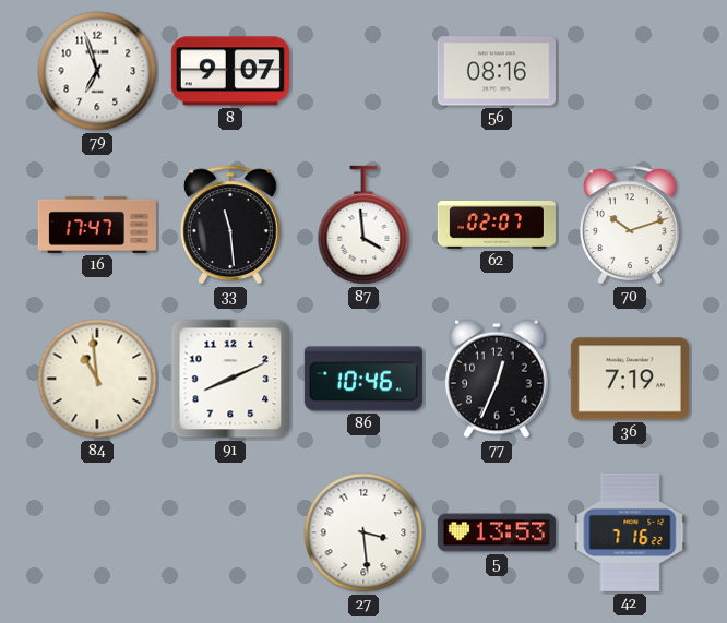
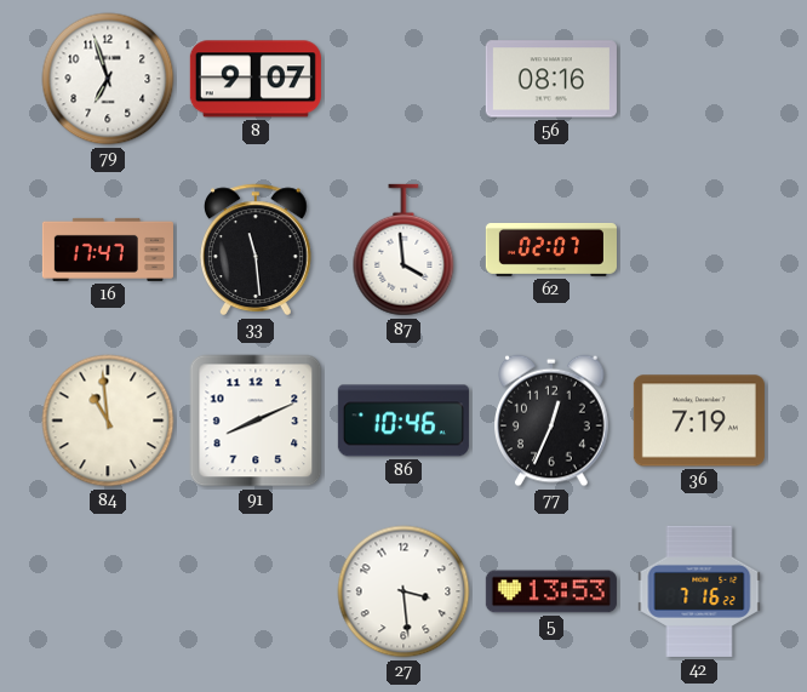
70: 10:12 -> none (630, 225)
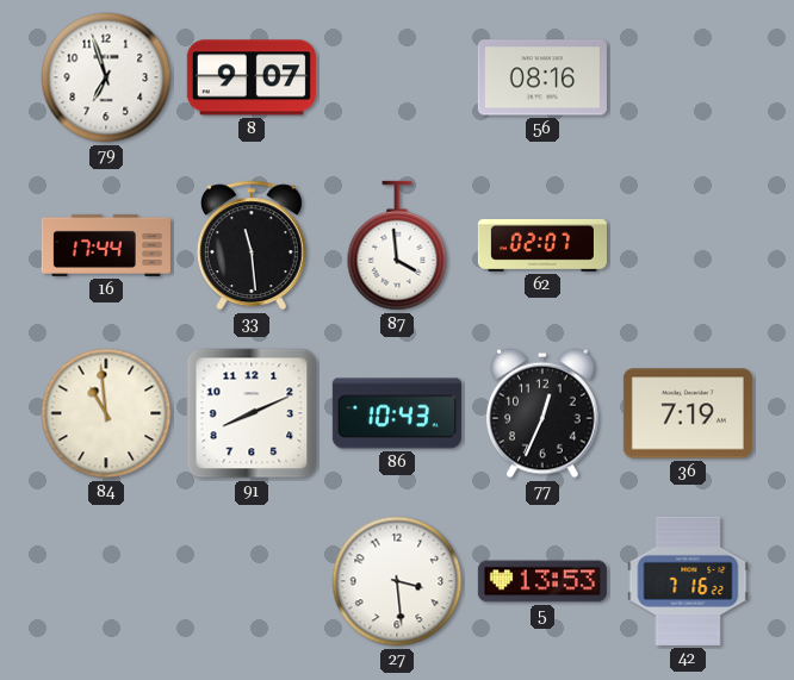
16: 17:47 -> 17:44 (106, 245)
86: 10:46 -> 10:43 (397, 413)
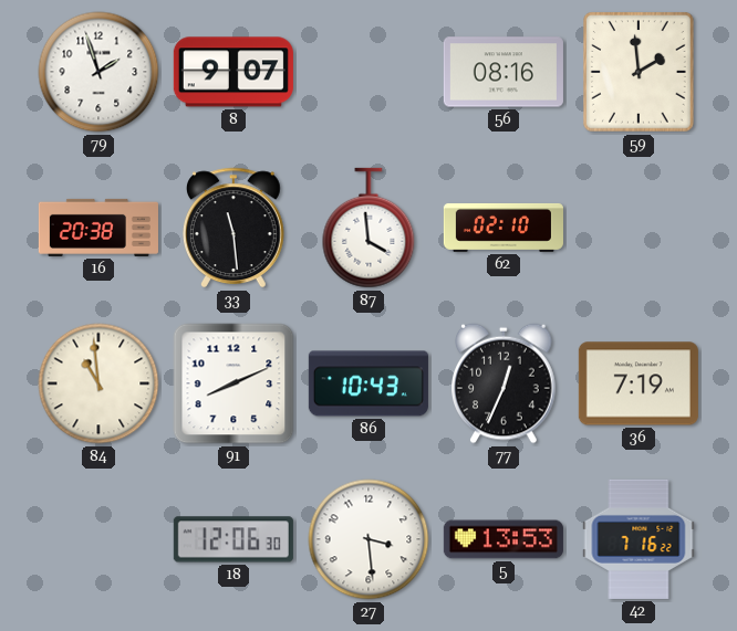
79: 6:57 -> 1:57 (98, 72)
59: none -> 1:59 (640, 73)
16: 17:44 -> 20:38 (98, 228)
62: 02:07 -> 02:10 (504, 228)
18: none -> 12:06 (233, 539)
